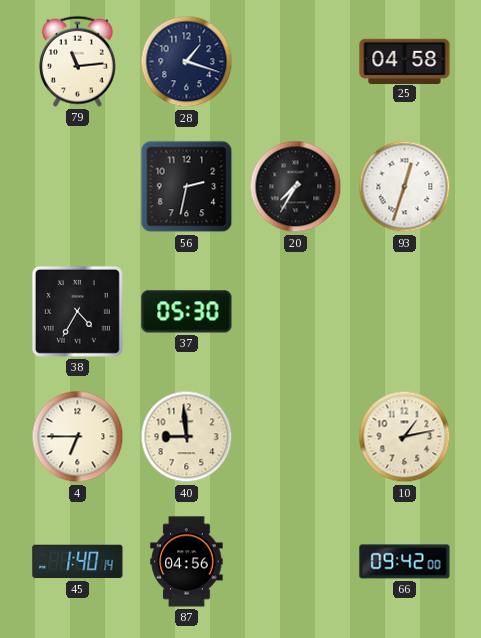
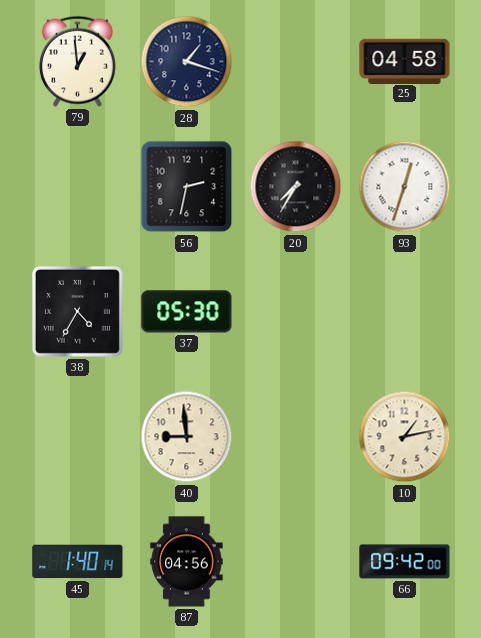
79: 11:14 -> 12:59 (77, 61)
4: 6:45 -> none (78, 437)
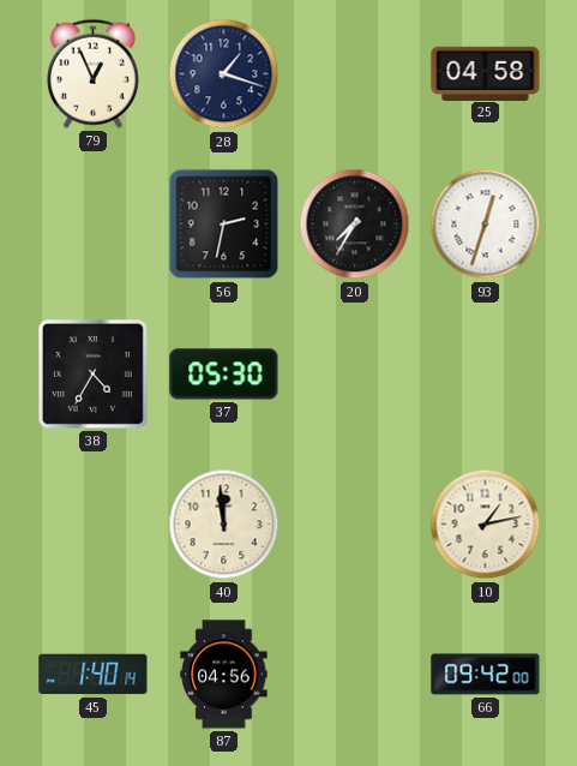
79: 12:59 -> 12:56 (92, 73)
40: 8:59 -> 11:59 (224, 525)
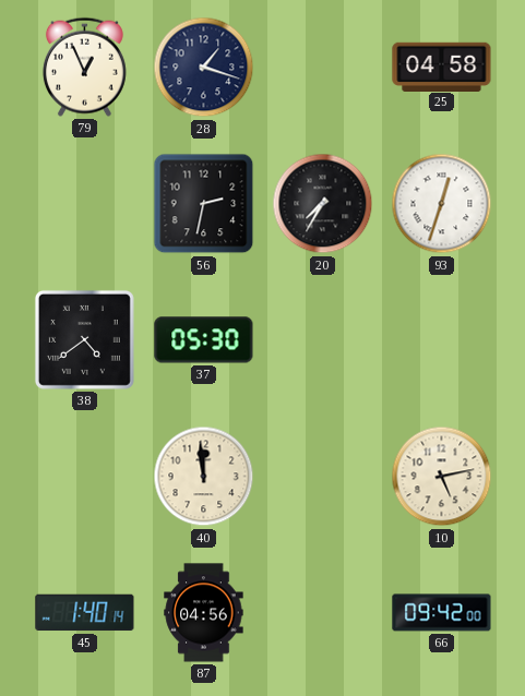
38: 4:35 -> 4:39 (84, 339)
10: 1:13 -> 5:13 (442, 477)
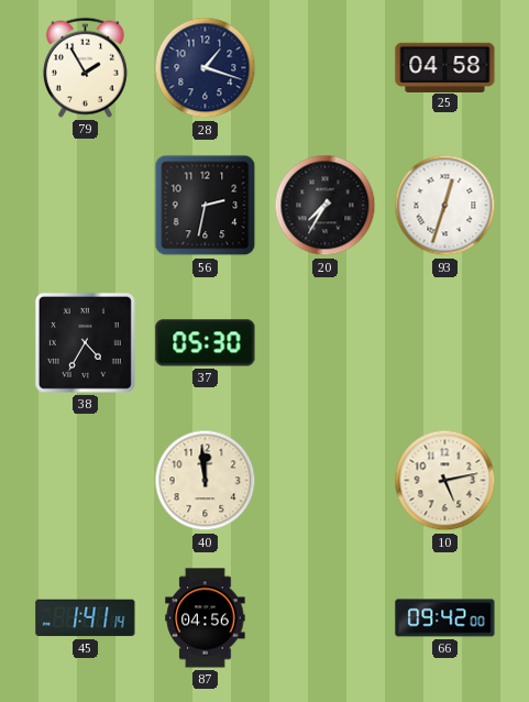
79: 12:56 -> 1:55 (85, 67)
38: 4:39 -> 4:35 (85, 342)
45: 1:40 -> 1:41 (86, 618)
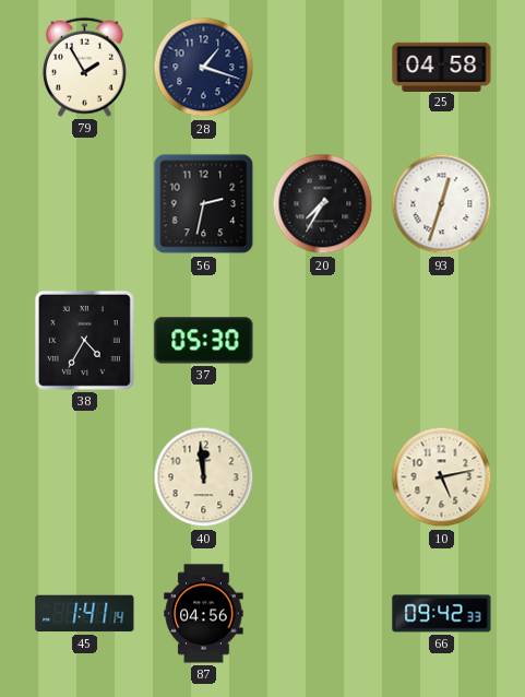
66: 09:42:00 -> 09:42:33 (442, 614)
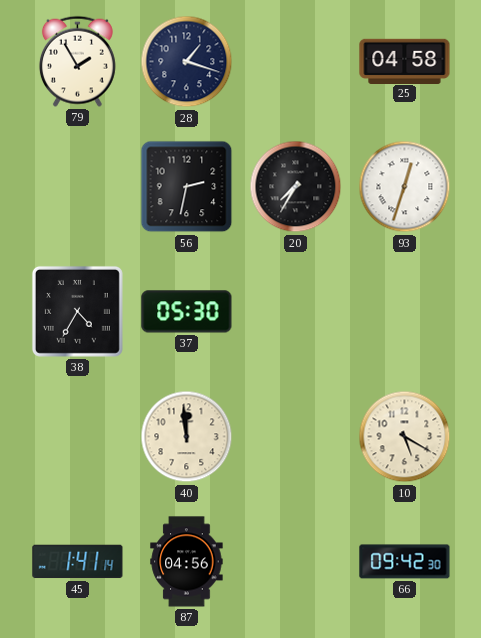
10: 5:13 -> 5:20 (405, 437)
66: 09:42:33 -> 09:42:30 (405, 562)
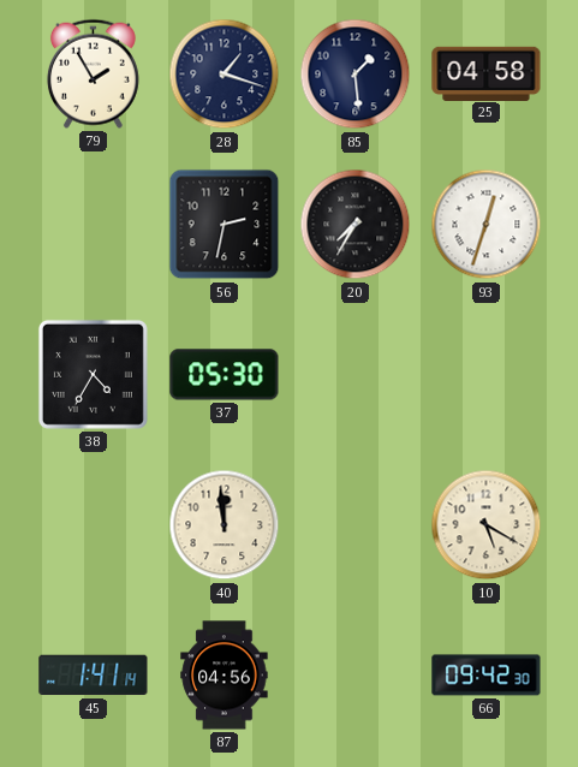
85: none -> 1:29 (356, 75)
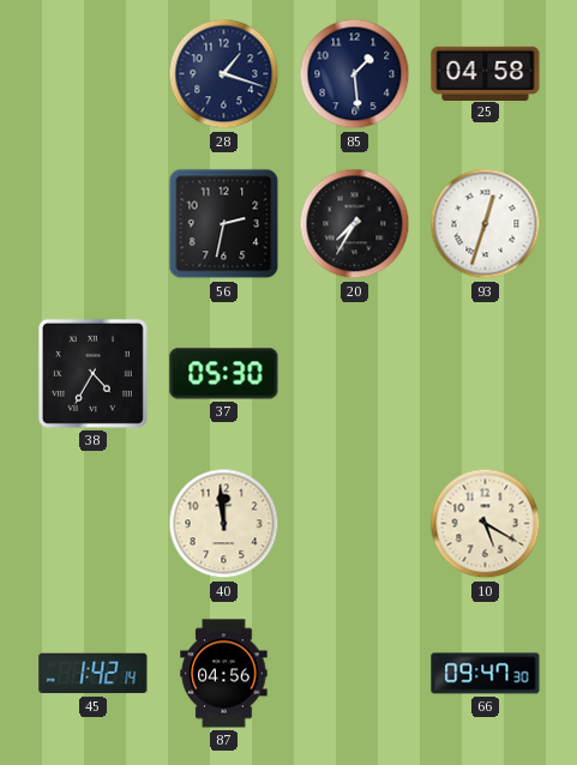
79: 1:55 -> none (93, 73)
45: 1:41 -> 1:42 (94, 674)
66: 09:42 -> 09:47 (486, 674)
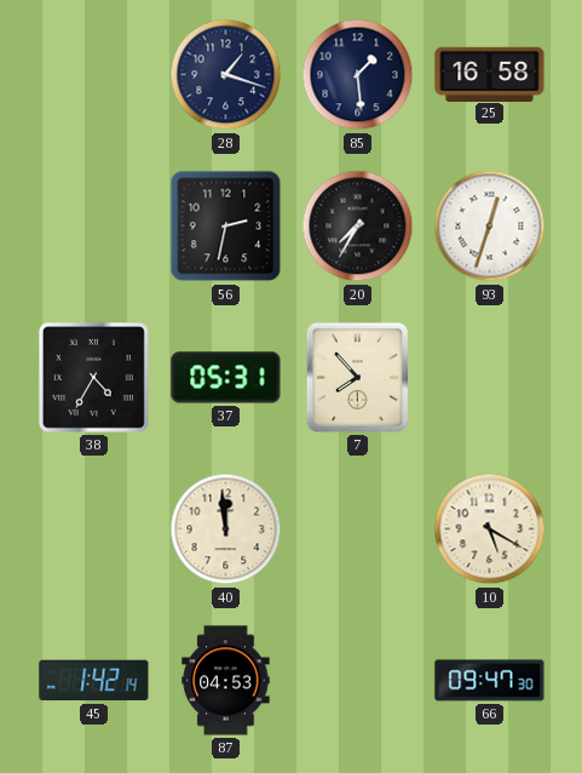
25: 04:58 -> 16:58 (490, 74)
37: 05:30 -> 05:31 (226, 378)
7: none -> 7:53 (357, 377)
87: 04:56 -> 04:53 (226, 681)
